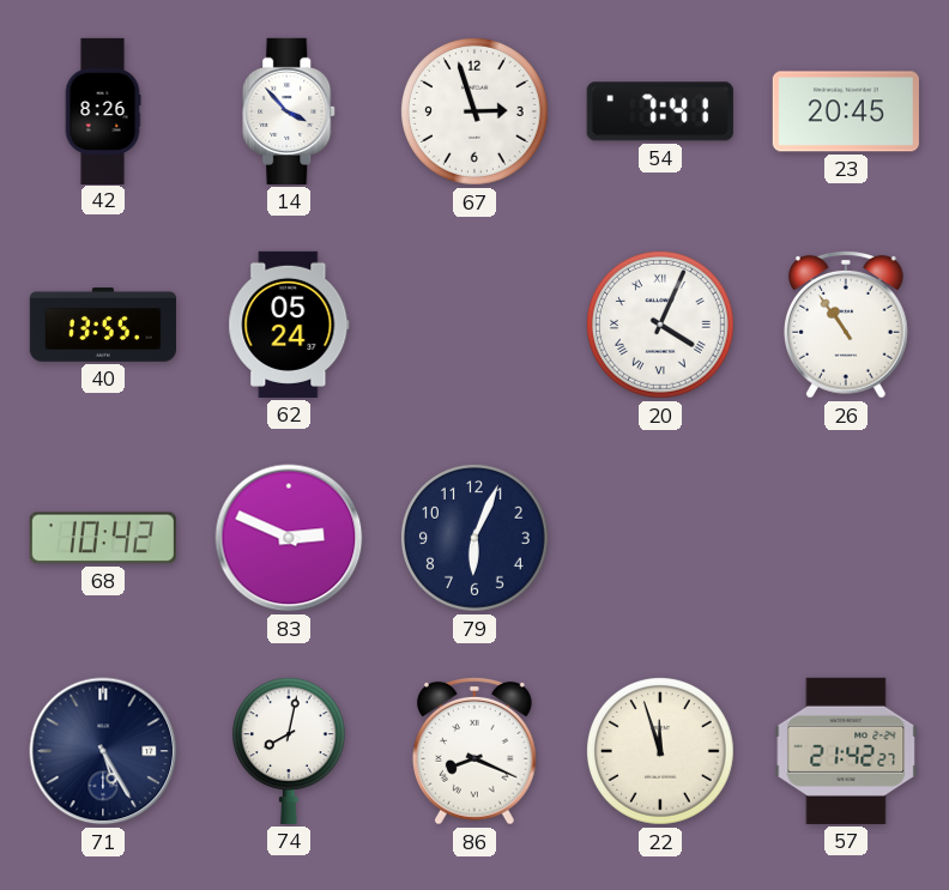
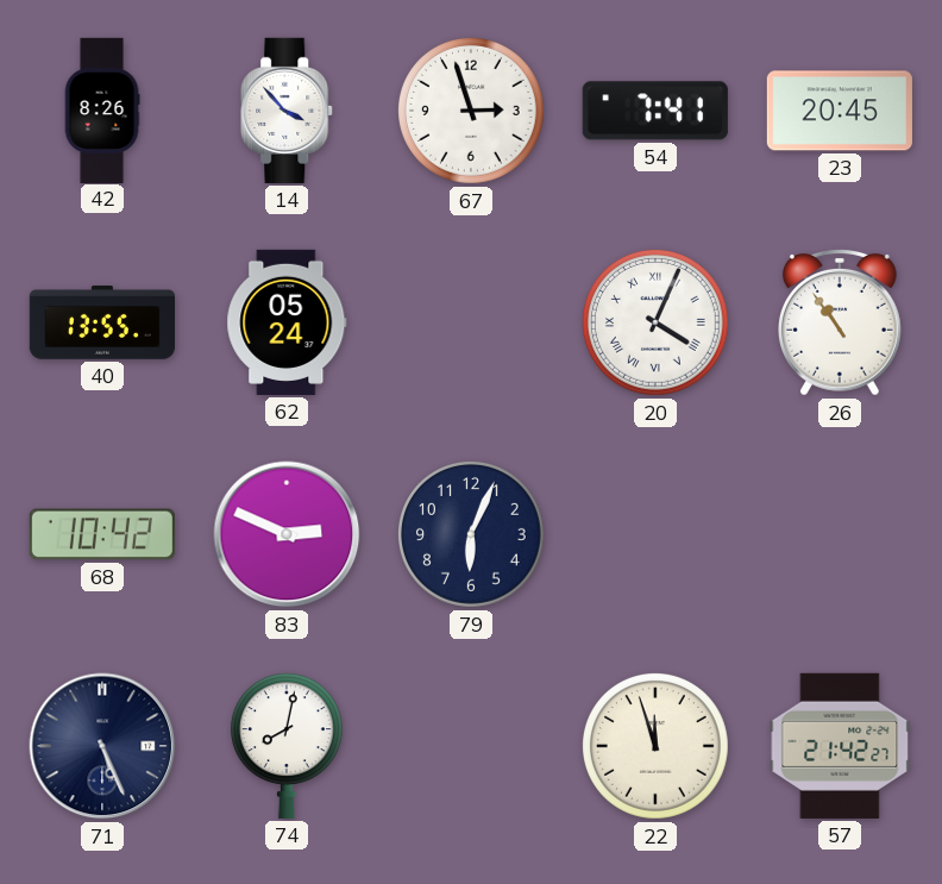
71: 5:25 -> 5:26 (102, 746)
86: 8:19 -> none (475, 751)
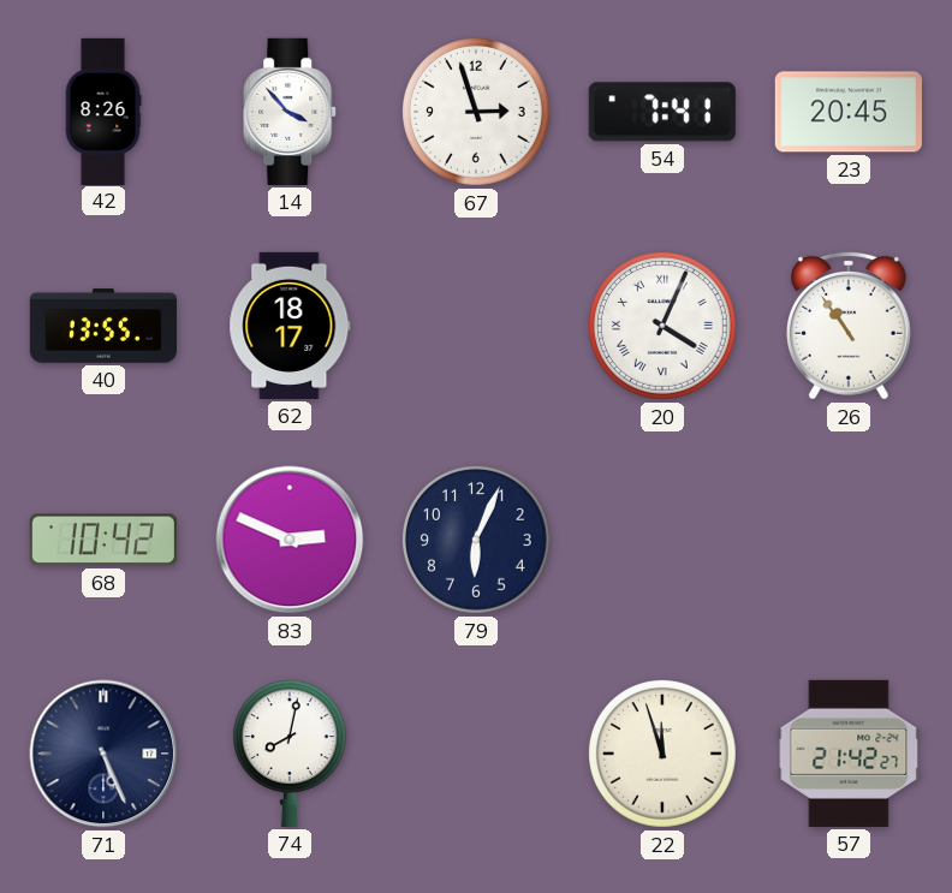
62: 05:24 -> 18:17 (290, 326)
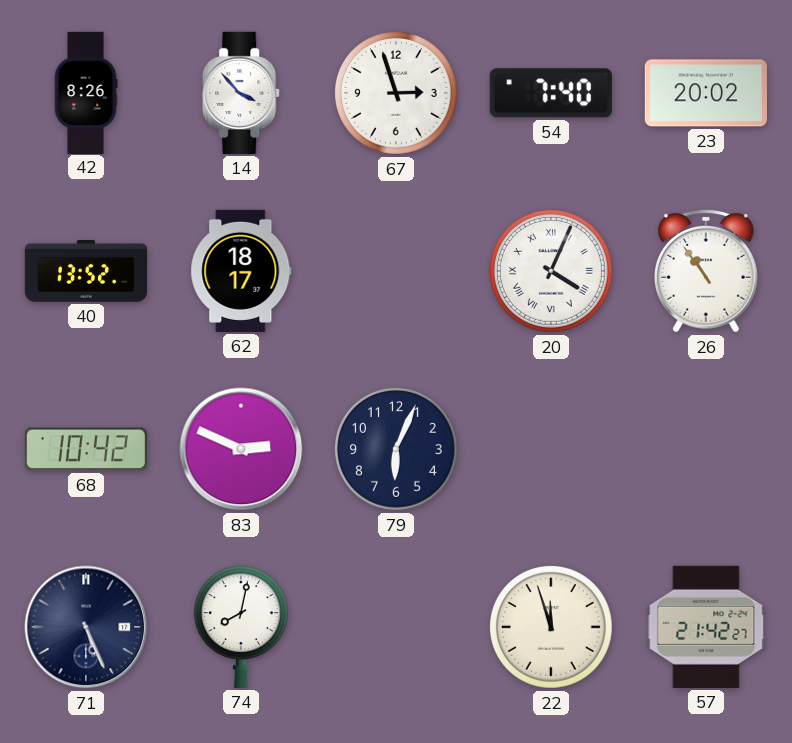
54: 7:41 -> 7:40 (551, 93)
23: 20:45 -> 20:02 (706, 93)
40: 13:55 -> 13:52 (85, 271)
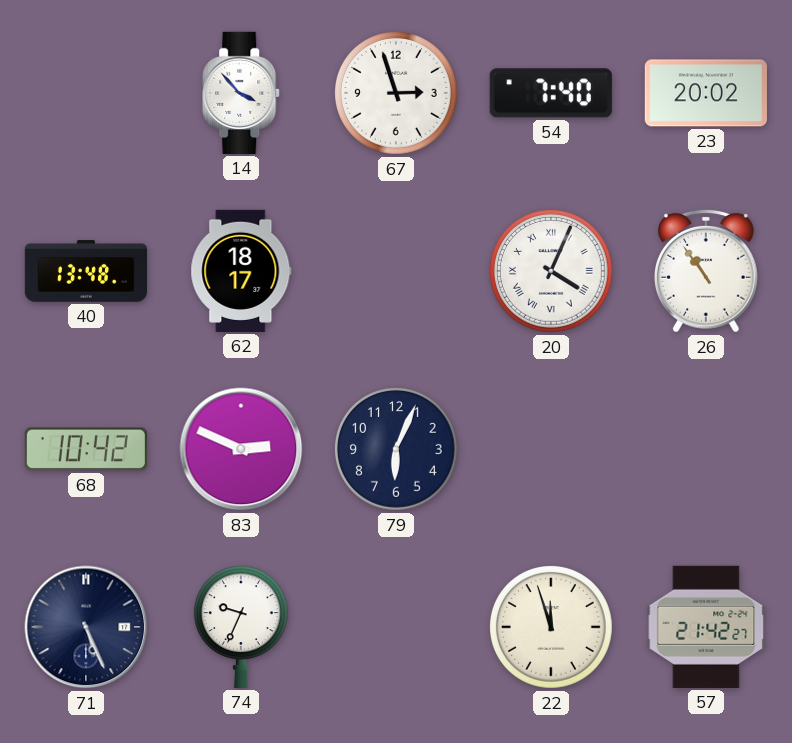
42: 8:26 -> none (86, 92)
40: 13:52 -> 13:48 (85, 271)
74: 8:02 -> 9:34 (241, 627)
